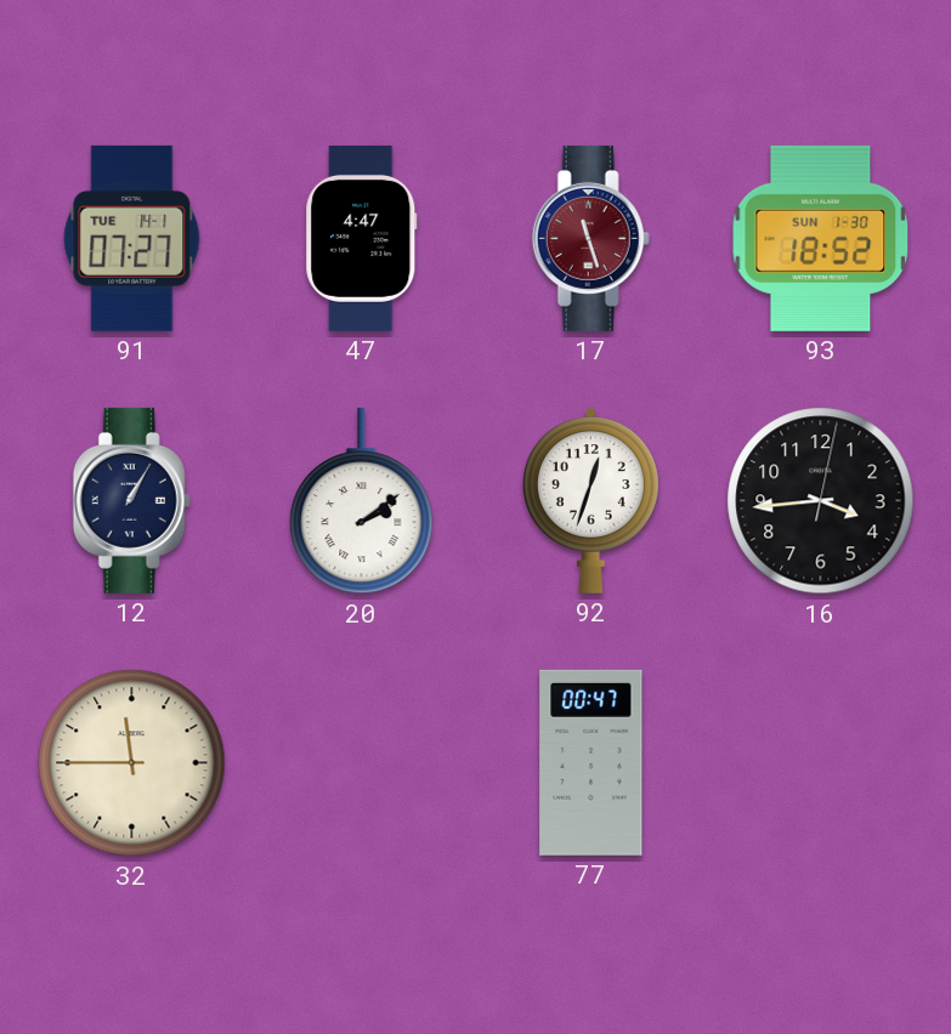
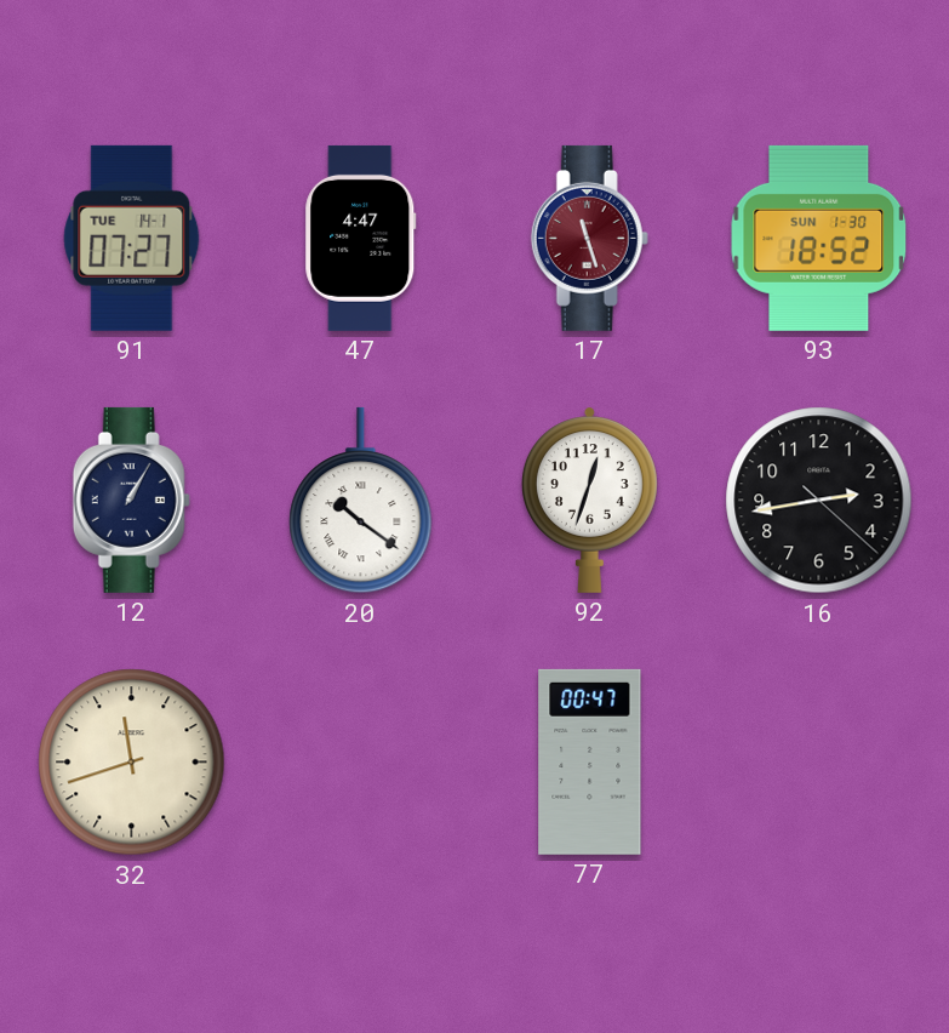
20: 2:09 -> 10:21 (361, 501)
16: 3:44 -> 2:43 (819, 501)
32: 11:45 -> 11:42 (132, 763)
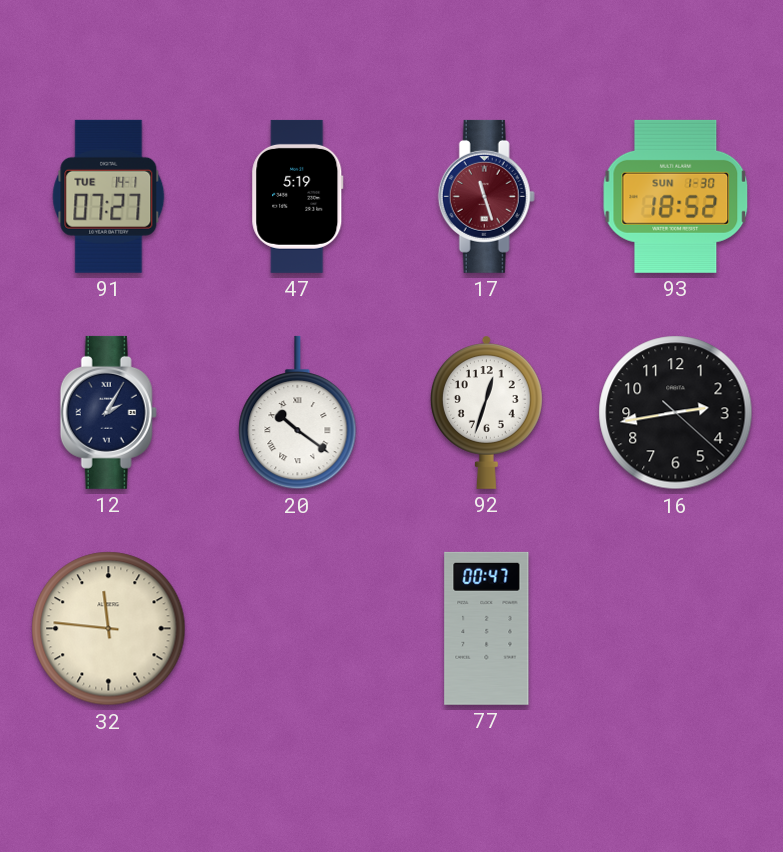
47: 4:47 -> 5:19 (298, 196)
12: 1:05 -> 2:05 (108, 412)
32: 11:42 -> 11:46 (109, 629)
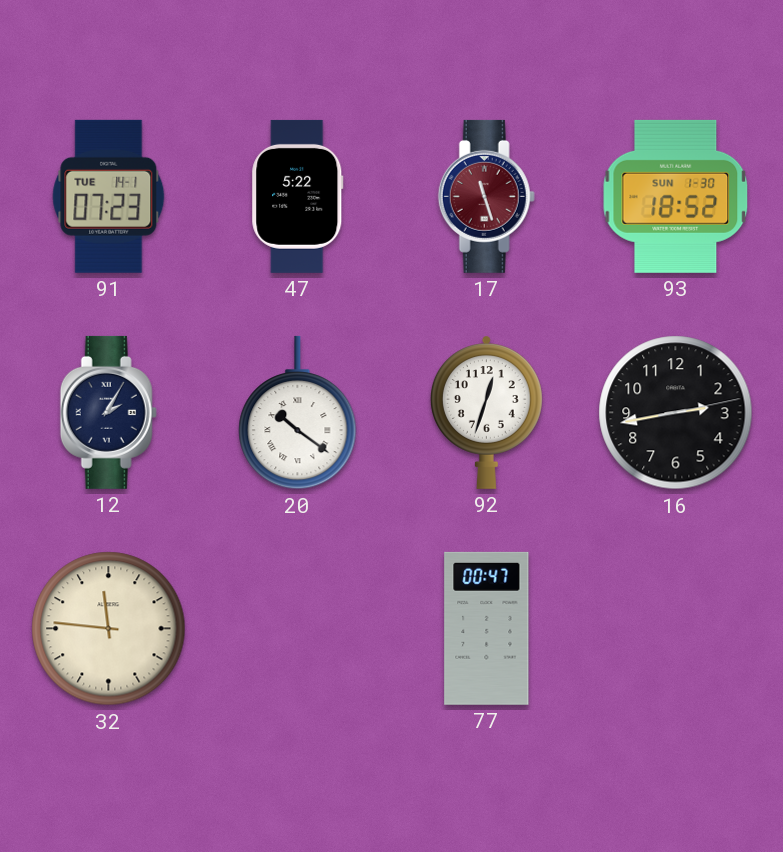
91: 07:27 -> 07:23 (109, 196)
47: 5:19 -> 5:22 (298, 196)
16: 2:43:22 -> 2:43:13 (676, 413)
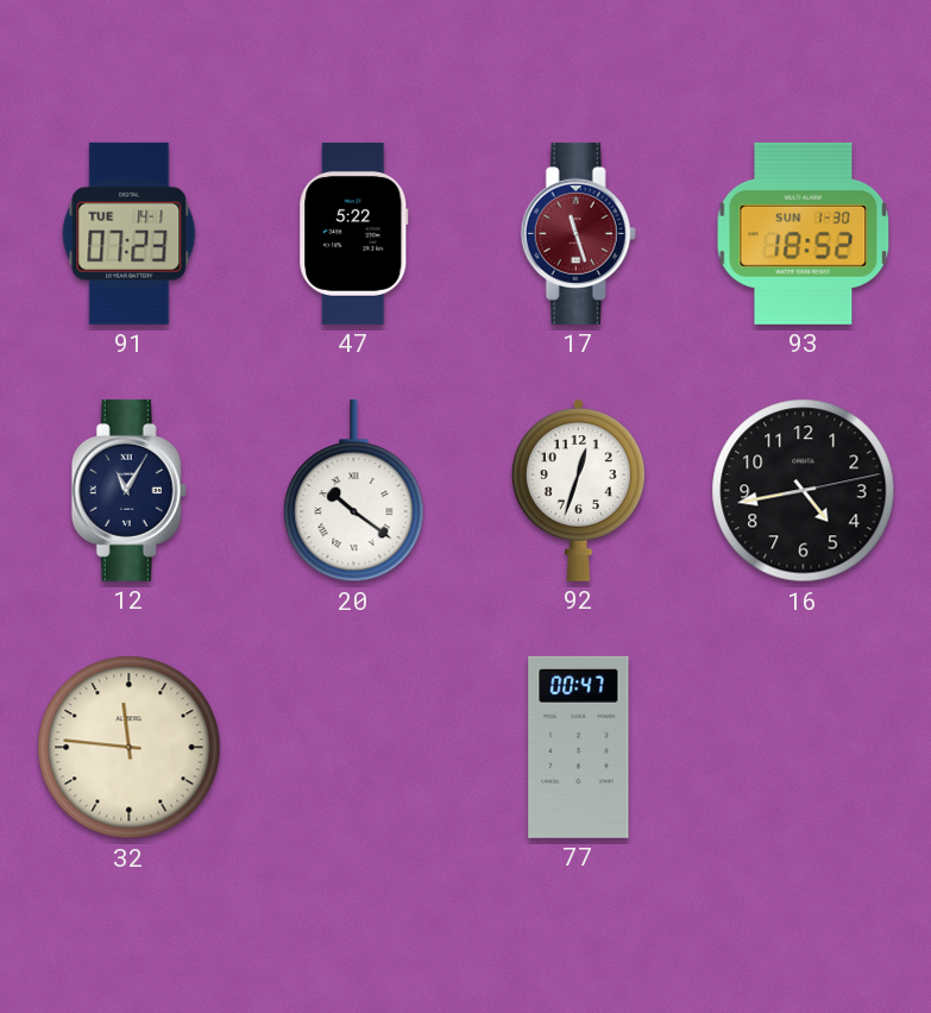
12: 2:05 -> 11:05 (128, 490)
16: 2:43 -> 4:43 (804, 491)
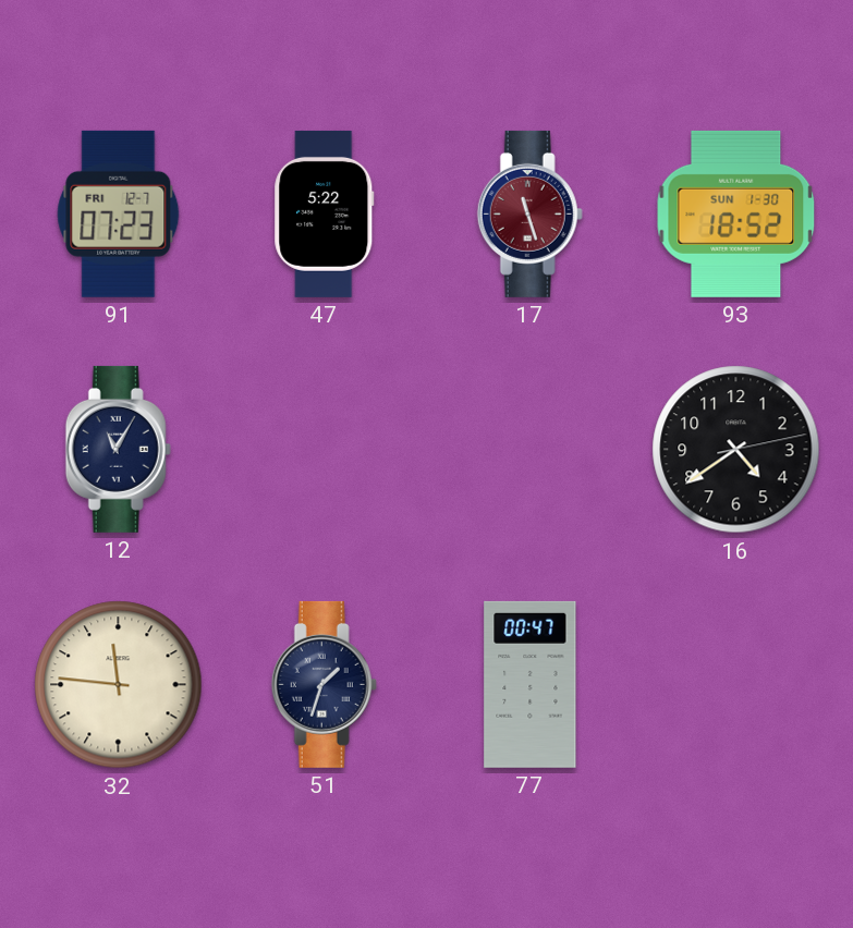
91 date: TUE 14-1 -> FRI 12-7 (119, 213)
20: 10:21 -> none (354, 491)
92: 12:33 -> none (578, 490)
16: 4:43 -> 4:39 (736, 450)
51: none -> 1:33 (324, 684)
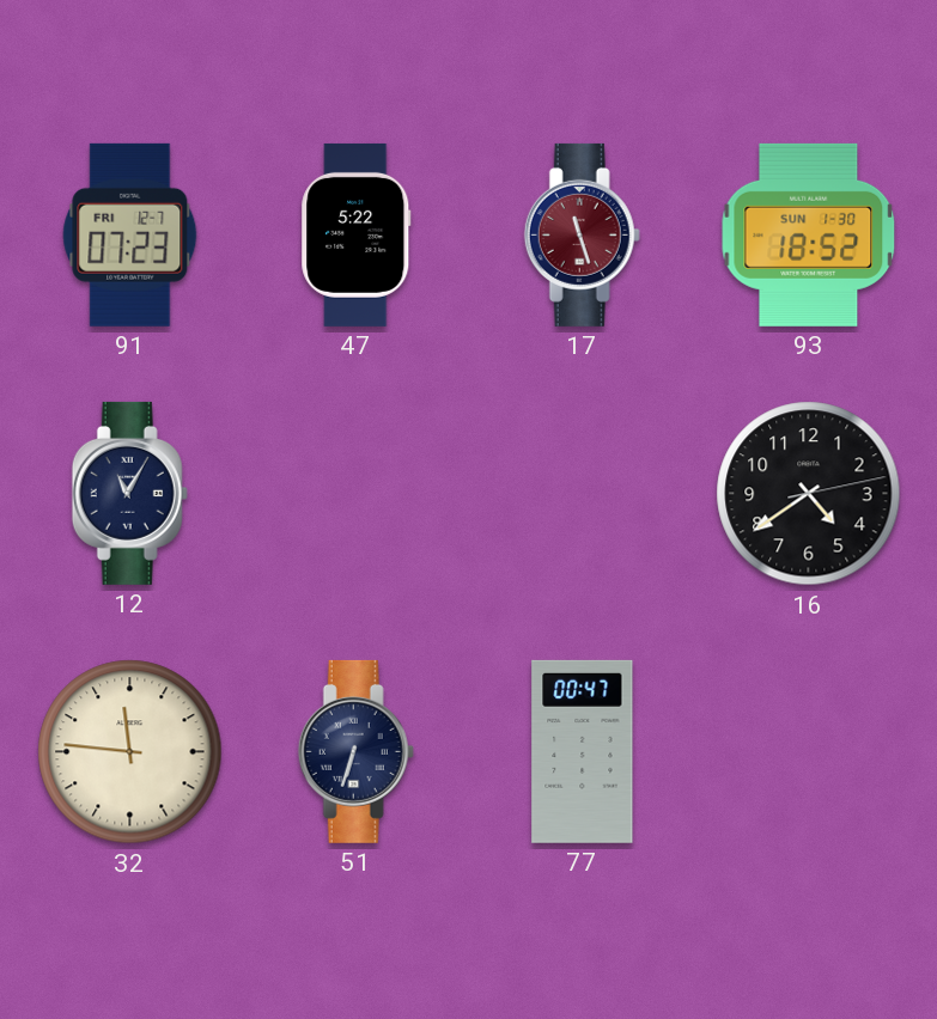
51: 1:33 -> 6:33 (355, 751)
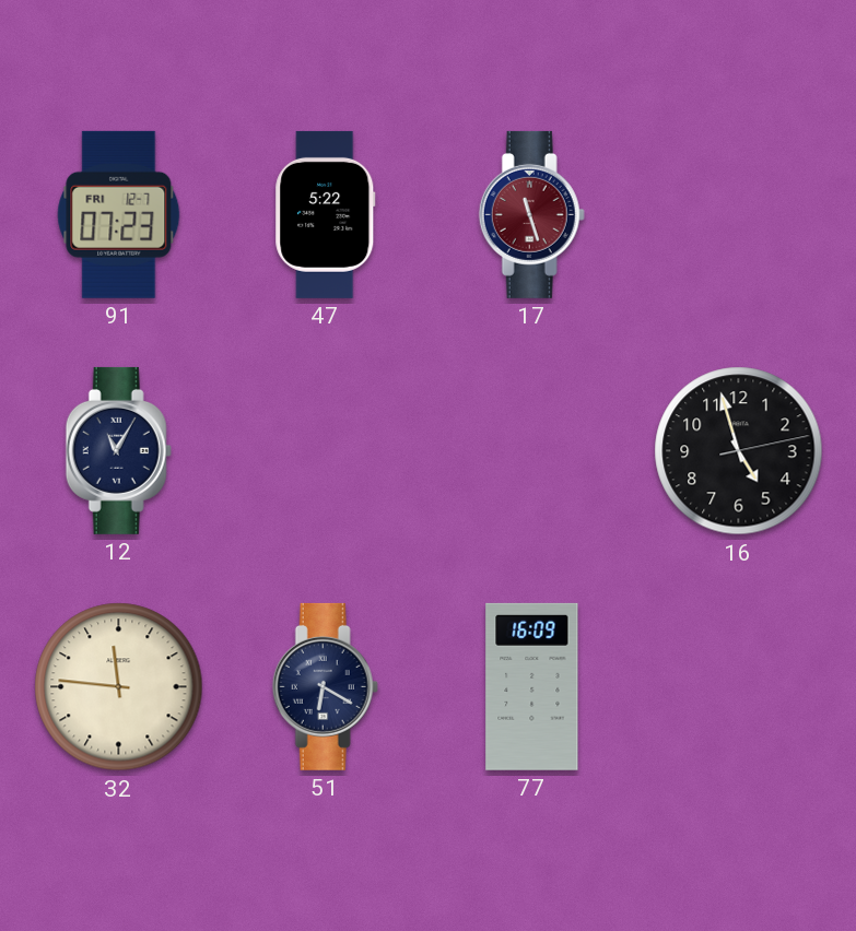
93: 18:52 -> none (809, 234)
16: 4:39 -> 4:57 (739, 451)
51: 6:33 -> 6:20 (325, 686)
77: 00:47 -> 16:09 (532, 686)
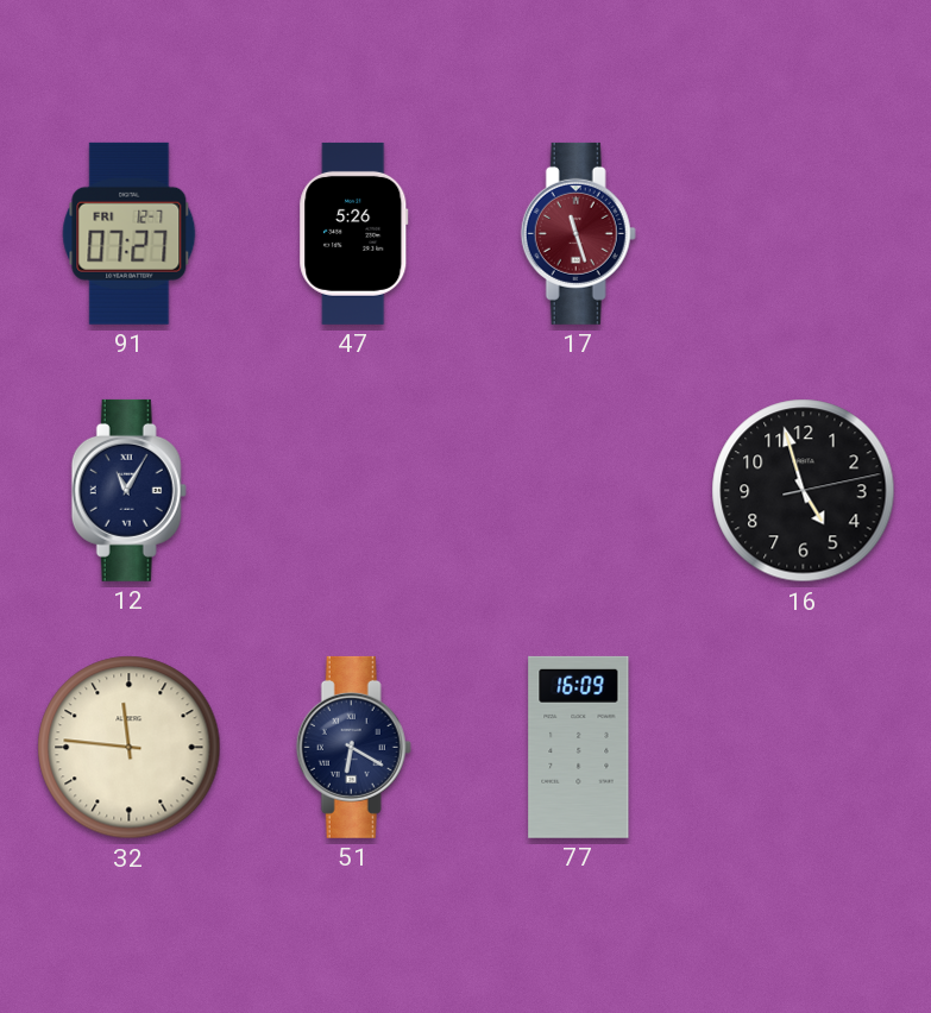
91: 07:23 -> 07:27 (130, 233)
47: 5:22 -> 5:26 (354, 233)
